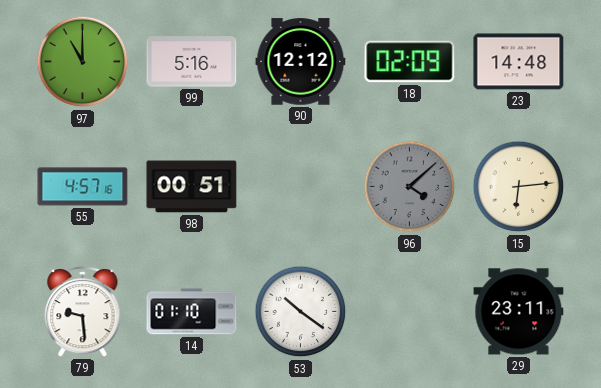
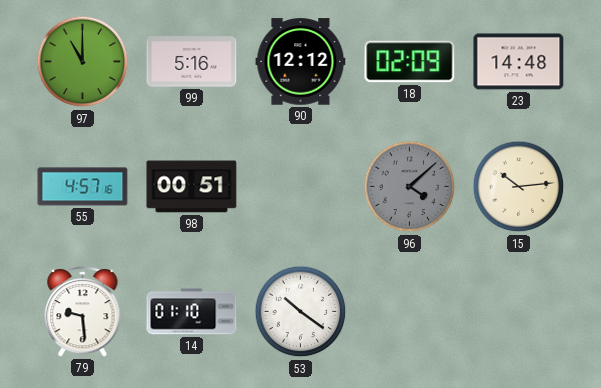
15: 6:14 -> 10:14 (519, 187)
29: 23:11 -> none (519, 312)
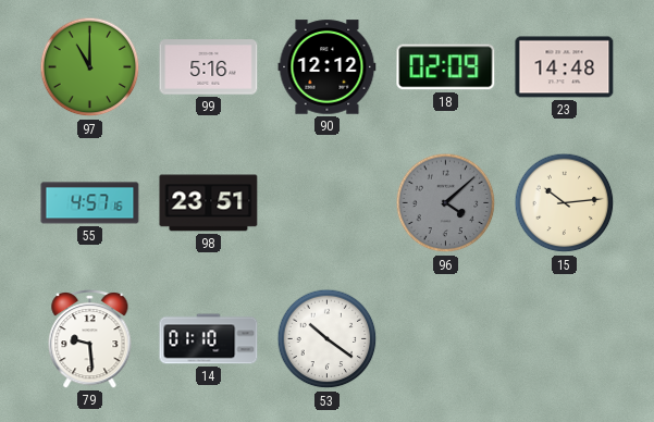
98: 00:51 -> 23:51 (209, 203)
